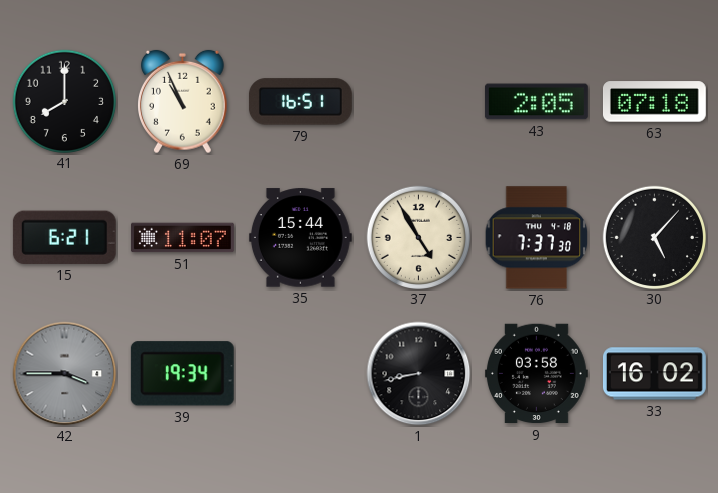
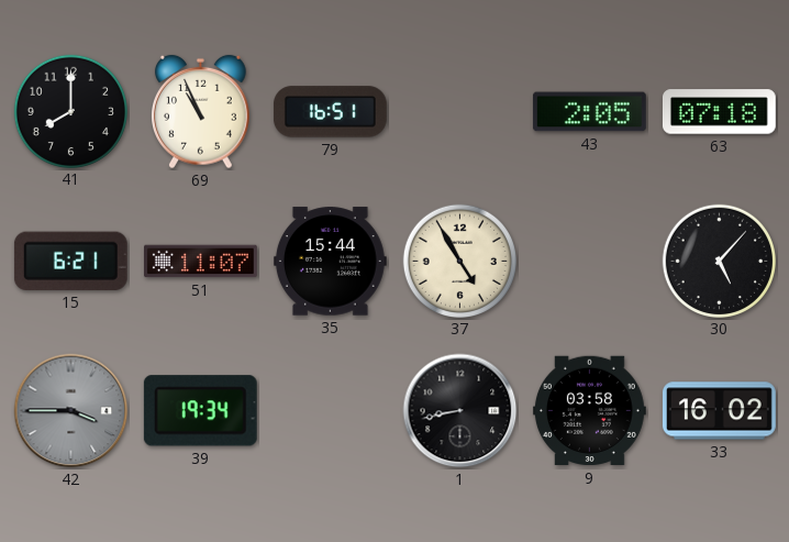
76: 7:37 -> none (537, 238)
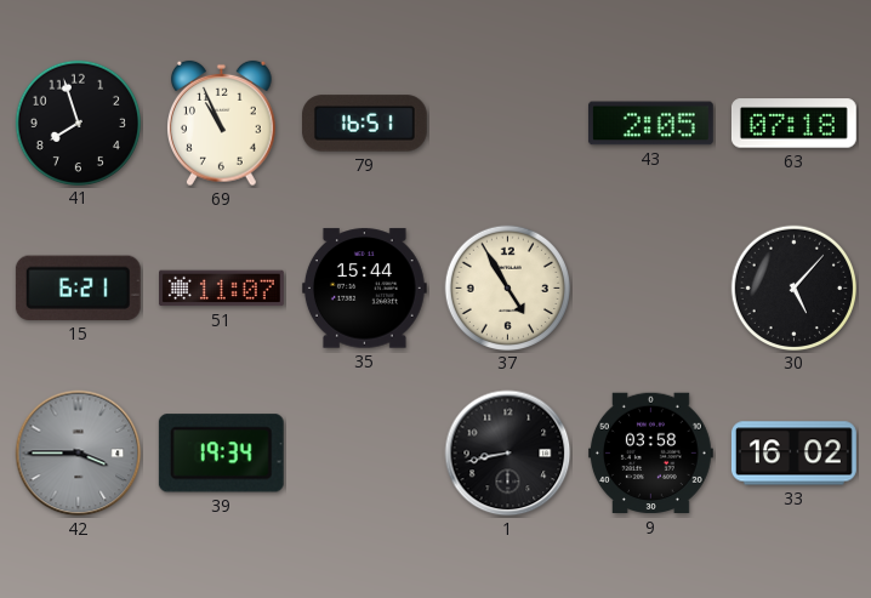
41: 8:00 -> 7:57 (78, 123)
